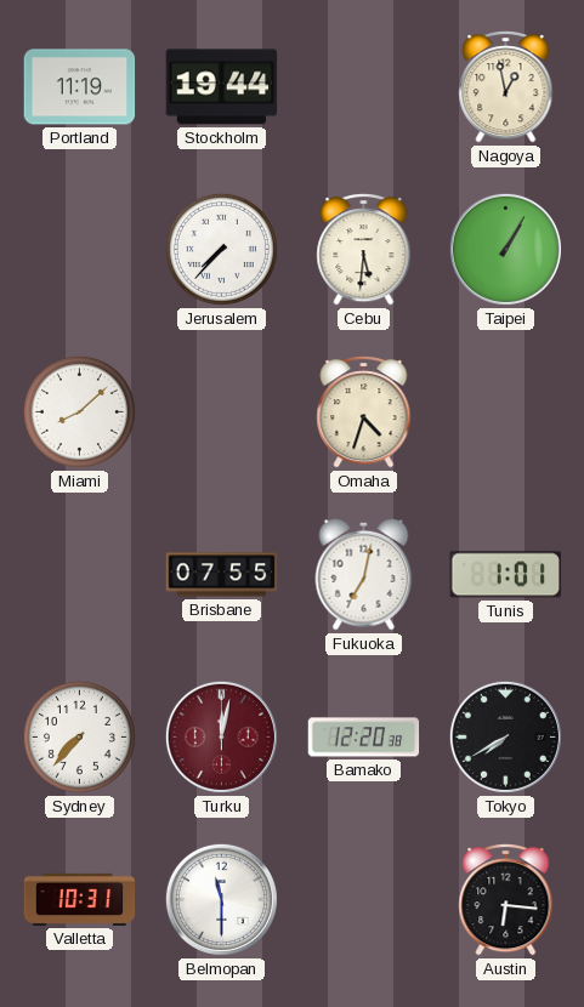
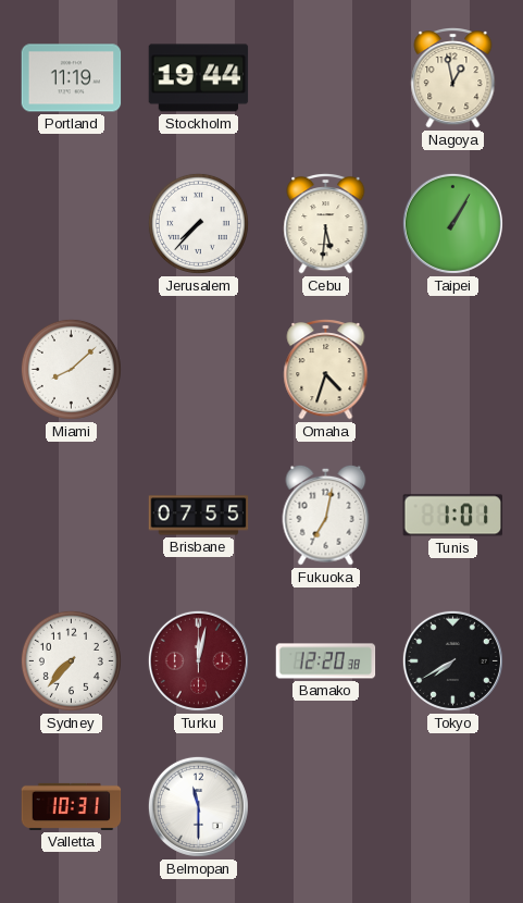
Austin: 6:16 -> none (506, 900)
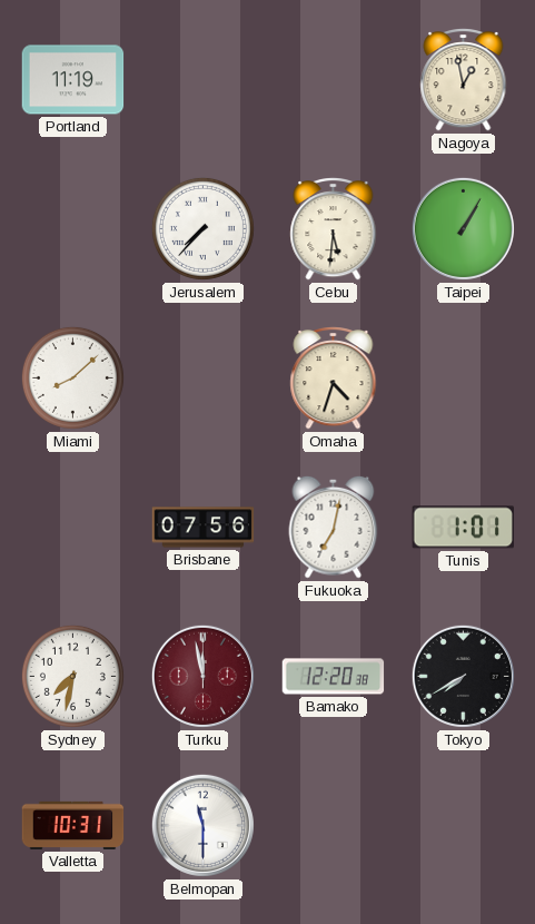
Stockholm: 19:44 -> none (199, 78)
Brisbane: 07:55 -> 07:56 (204, 528)
Sydney: 7:37 -> 7:32 (72, 676)
Turku: 12:02 -> 11:58 (202, 676)
